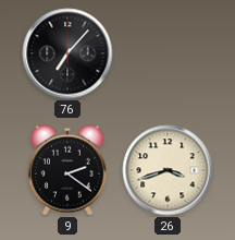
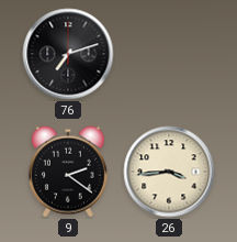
76: 7:07 -> 7:12 (68, 54)
26: 3:42 -> 3:44 (169, 172)
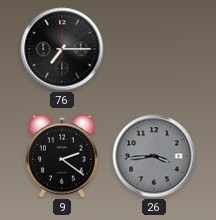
76: 7:12 -> 7:15 (62, 49)
26 dial: cream -> grey (154, 156)
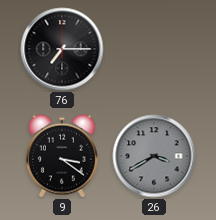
9: 2:21 -> 3:21 (62, 156)
26: 3:44 -> 3:40 (154, 156)
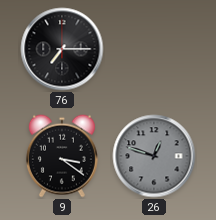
26: 3:40 -> 12:48 (154, 156)
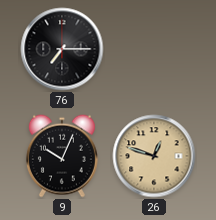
9: 3:21 -> 10:04 (62, 156)
26 dial: grey -> champagne (154, 156)
